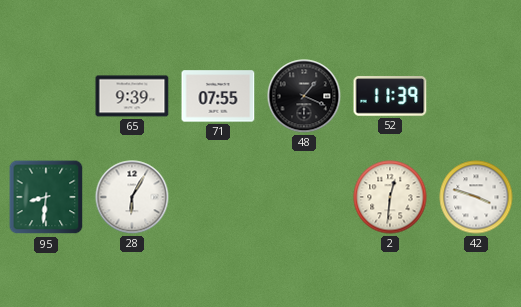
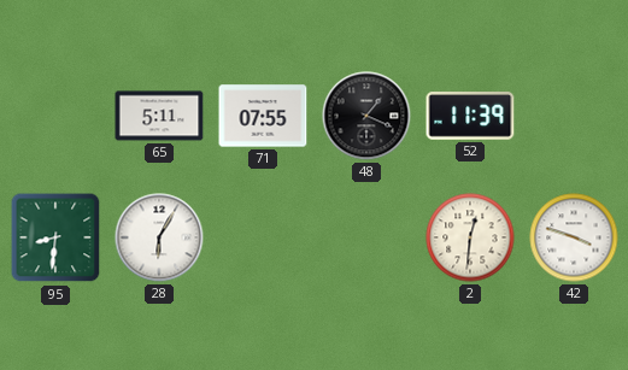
65: 9:39 -> 5:11 (159, 116)
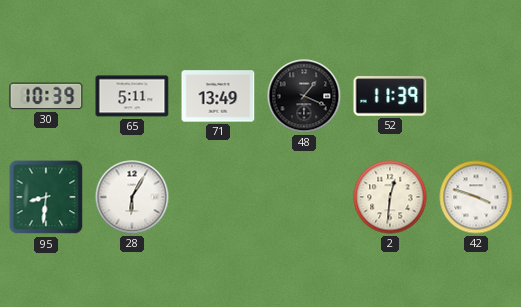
30: none -> 10:39 (46, 96)
71: 07:55 -> 13:49 (218, 96)
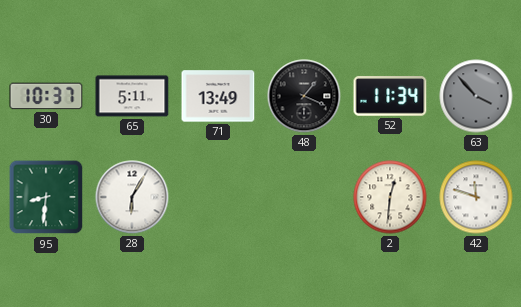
30: 10:39 -> 10:37 (46, 96)
52: 11:39 -> 11:34 (390, 96)
63: none -> 3:53 (476, 96)
42: 3:48 -> 11:48 (476, 197)
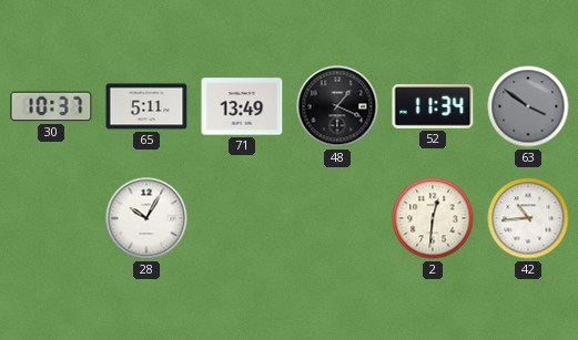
63: 3:53 -> 3:51 (528, 106)
95: 8:31 -> none (46, 197)
28: 6:05 -> 10:05 (146, 218)
42: 11:48 -> 10:44 (528, 218)
